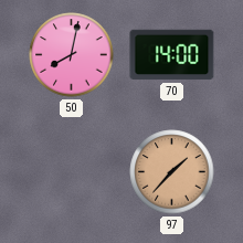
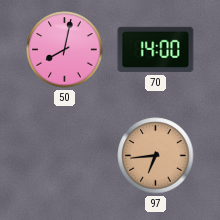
97: 1:37 -> 6:44 (156, 156)
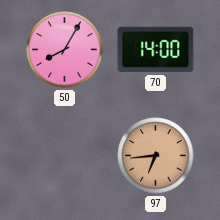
50: 8:02 -> 8:05 (65, 50)
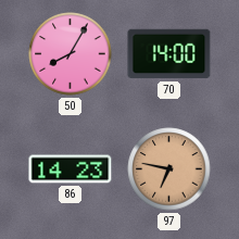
86: none -> 14:23 (71, 169)
97: 6:44 -> 6:47 (169, 169)
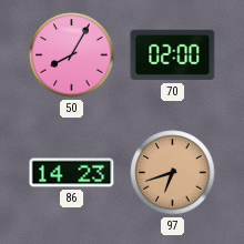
70: 14:00 -> 02:00 (173, 55)
97: 6:47 -> 6:42 (173, 173)
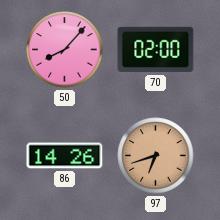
50: 8:05 -> 8:07 (65, 50)
86: 14:23 -> 14:26 (65, 156)
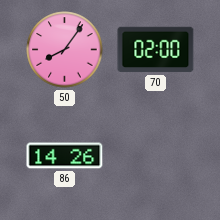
50: 8:07 -> 8:06 (65, 50)
97: 6:42 -> none (156, 156)
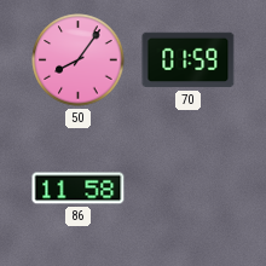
70: 02:00 -> 01:59 (189, 60)
86: 14:26 -> 11:58 (79, 189)
